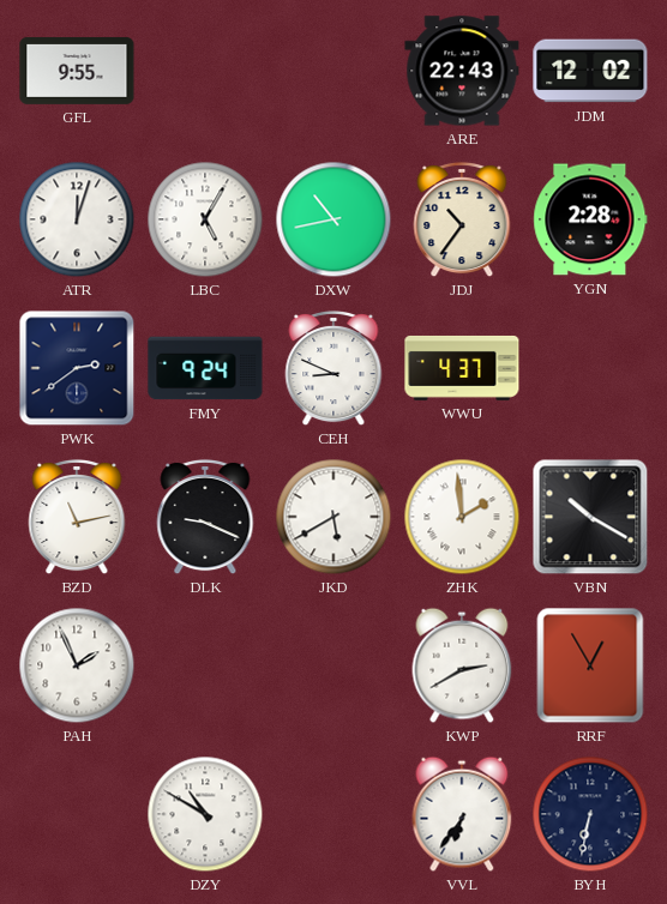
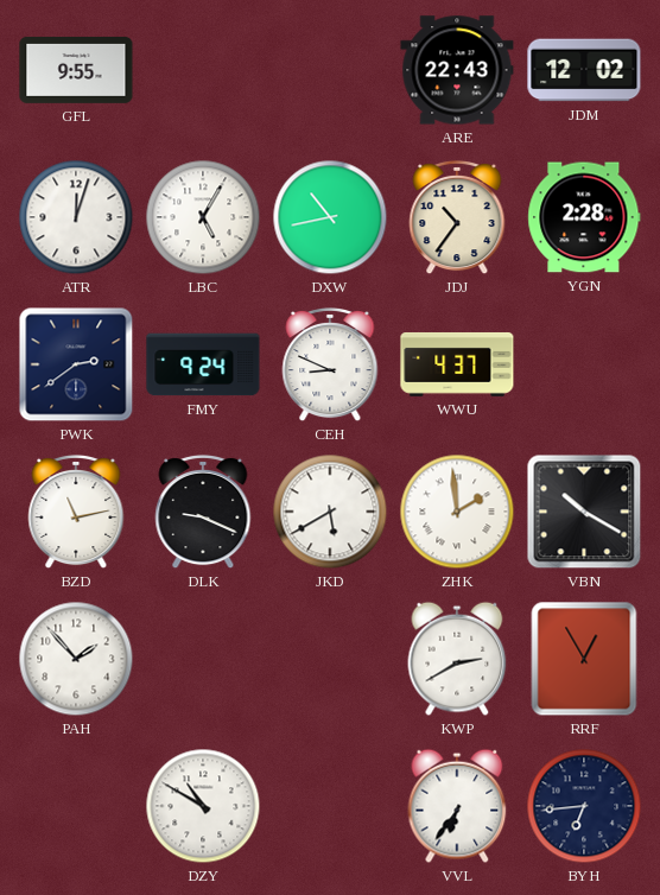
PAH: 1:56 -> 1:53 (76, 659)
BYH: 6:32 -> 6:44 (584, 806)
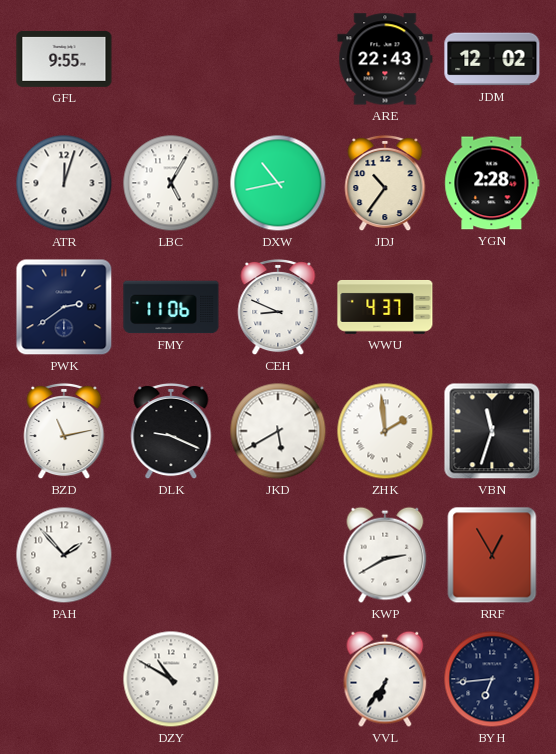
FMY: 9:24 -> 11:06 (171, 307)
VBN: 10:20 -> 11:33 (492, 431)
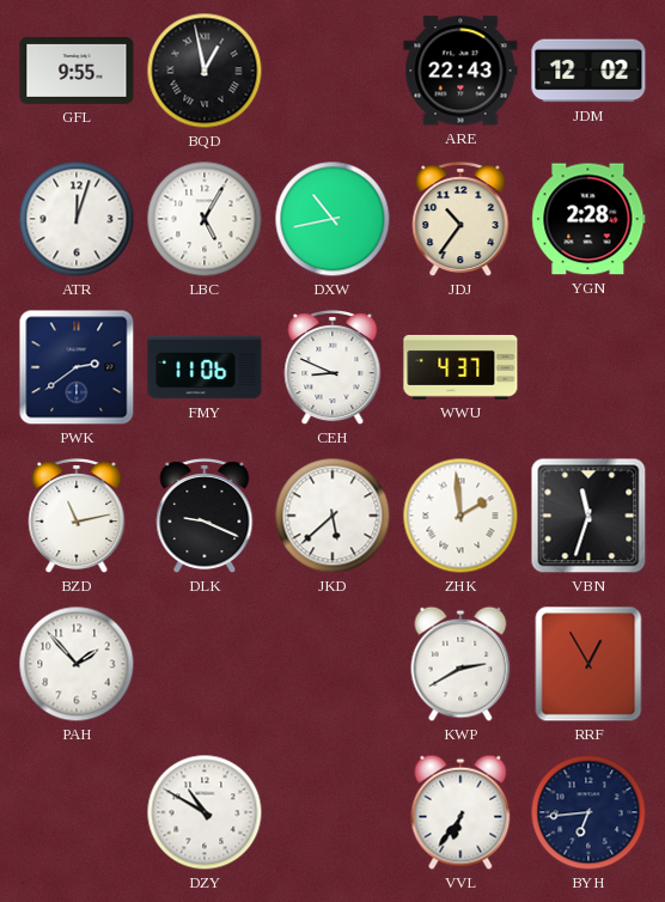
BQD: none -> 12:58 (205, 71)
JKD: 5:40 -> 5:38 (332, 516)
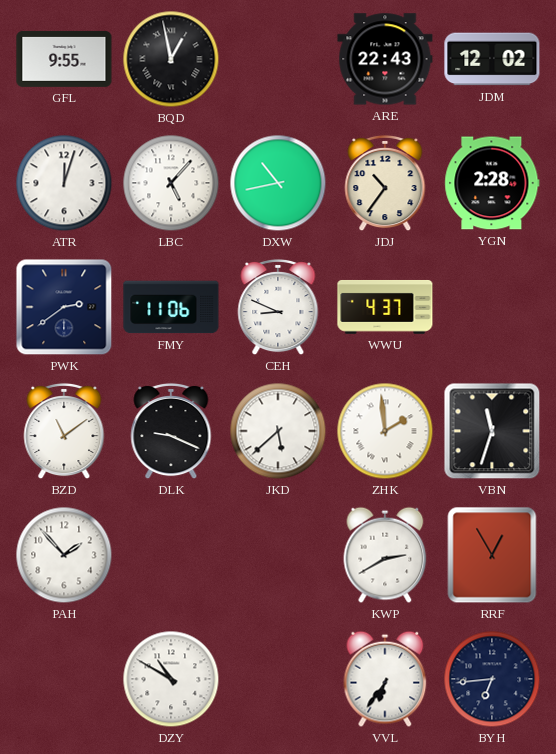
LBC: 5:05 -> 5:07 (171, 183)
BZD: 11:13 -> 11:09 (64, 431)
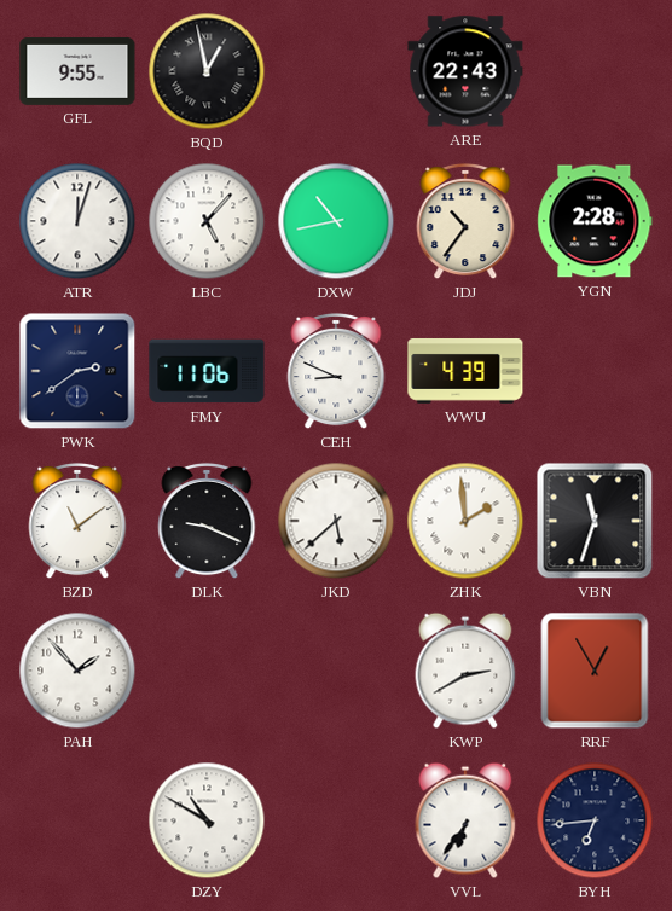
JDM: 12:02 -> none (492, 59)
WWU: 4:37 -> 4:39 (465, 371)
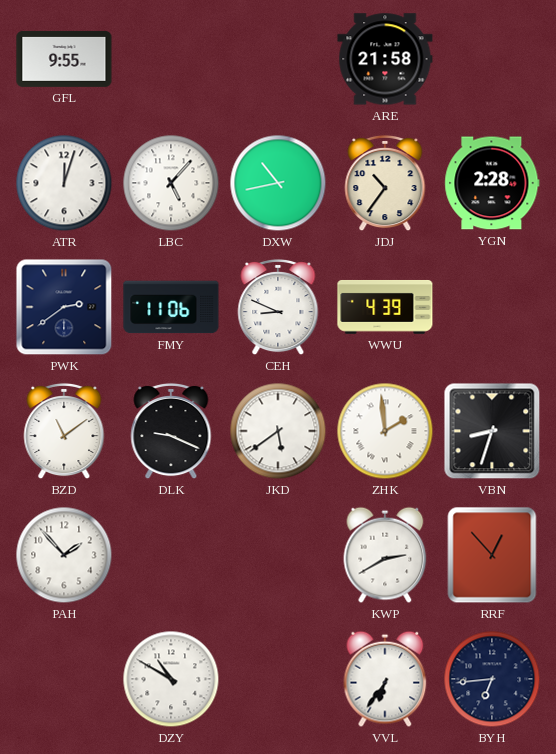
BQD: 12:58 -> none (207, 71)
ARE: 22:43 -> 21:58 (385, 59)
JKD: 5:38 -> 5:39 (278, 431)
VBN: 11:33 -> 8:33 (492, 431)
RRF: 12:55 -> 12:53 (492, 555)
